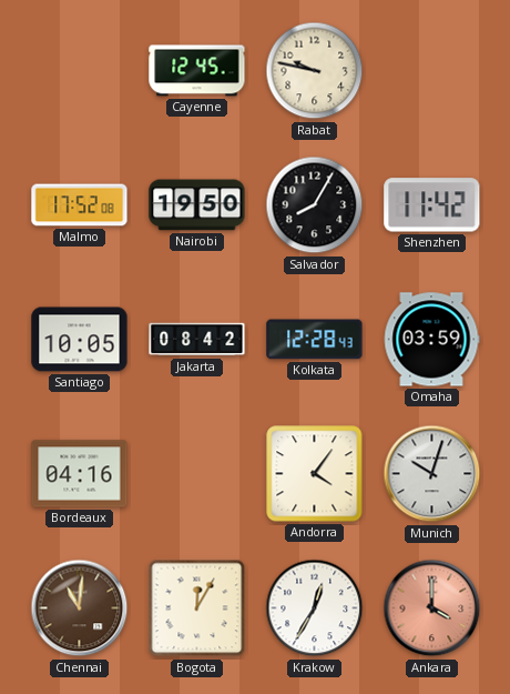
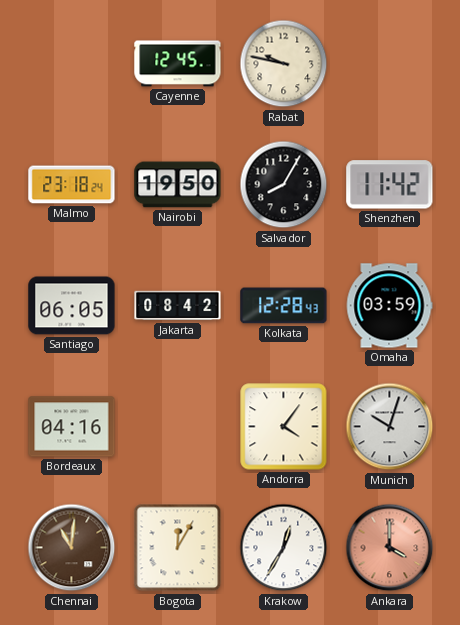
Malmo: 17:52 -> 23:18 (72, 185)
Santiago: 10:05 -> 06:05 (72, 306)
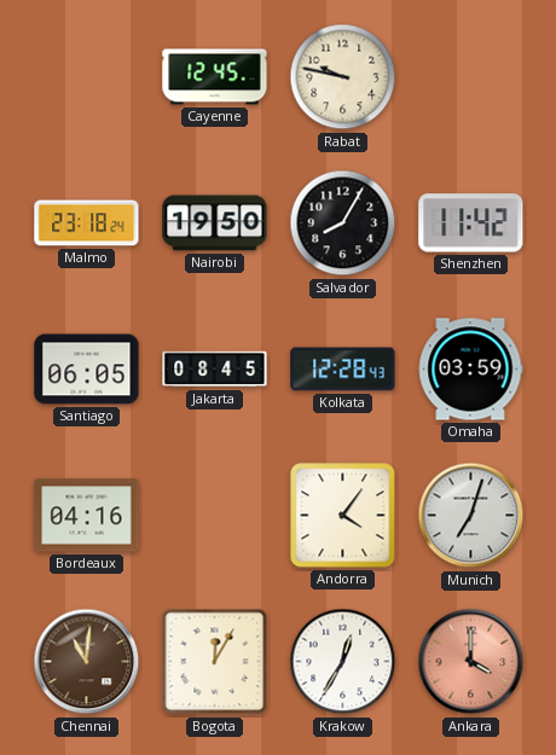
Jakarta: 08:42 -> 08:45 (215, 370)
Munich: 10:03 -> 7:03 (471, 516)
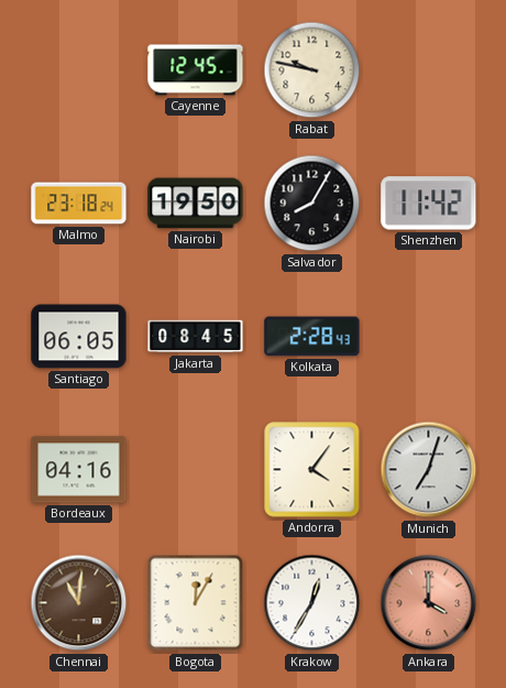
Kolkata: 12:28 -> 2:28 (312, 337)
Omaha: 03:59 -> none (470, 370)
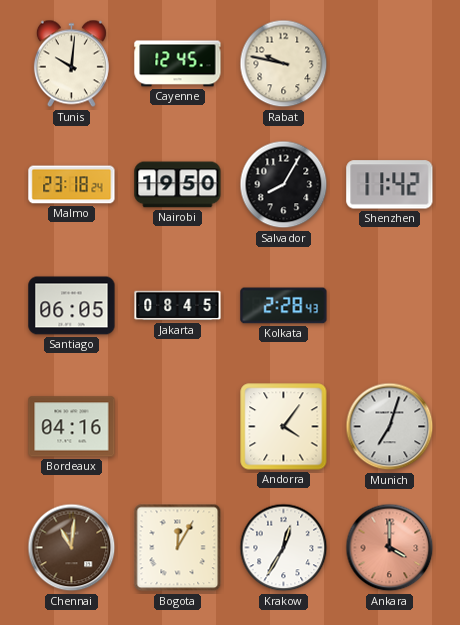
Tunis: none -> 10:01 (71, 64)
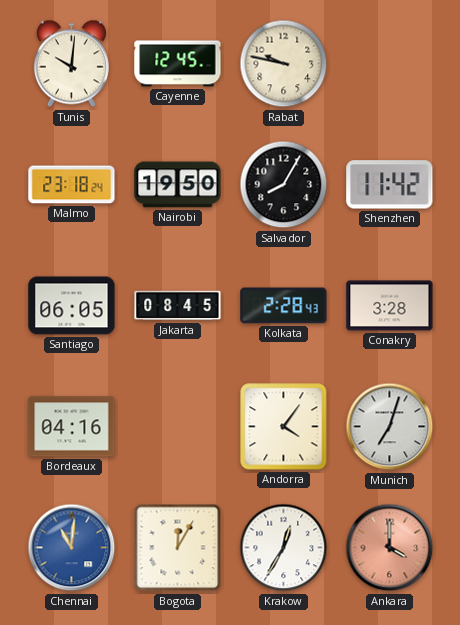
Conakry: none -> 3:28 (390, 306)
Chennai dial: brown -> blue (72, 548)
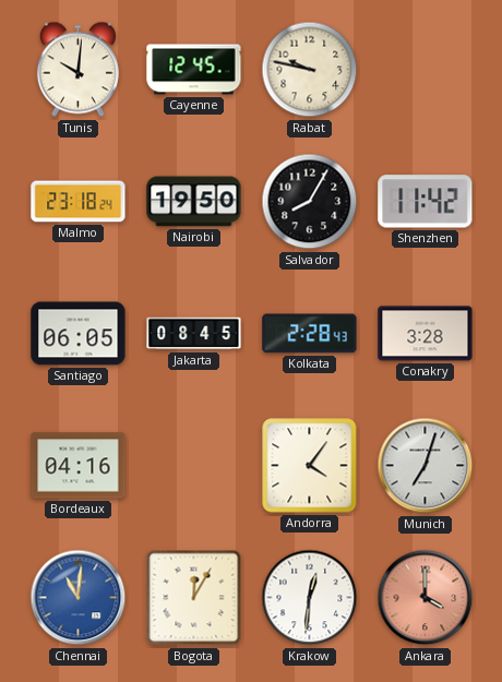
Krakow: 12:35 -> 12:31 (310, 598)
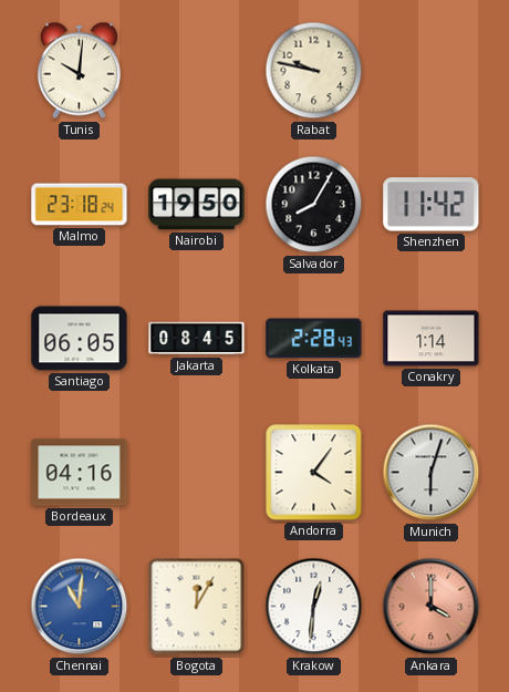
Cayenne: 12:45 -> none (194, 70)
Conakry: 3:28 -> 1:14 (432, 339)
Munich: 7:03 -> 6:03 (432, 473)
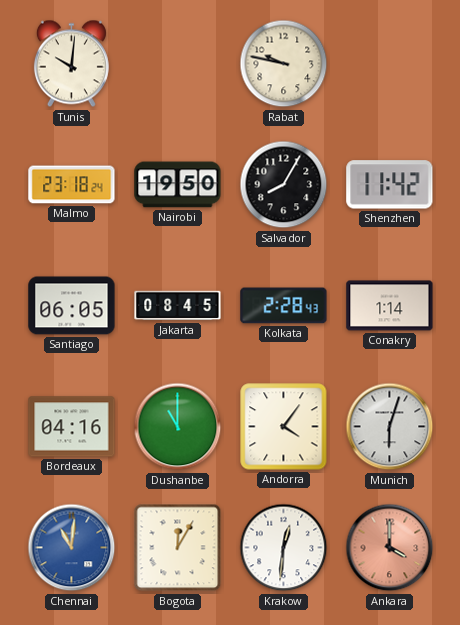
Dushanbe: none -> 11:00 (178, 427)
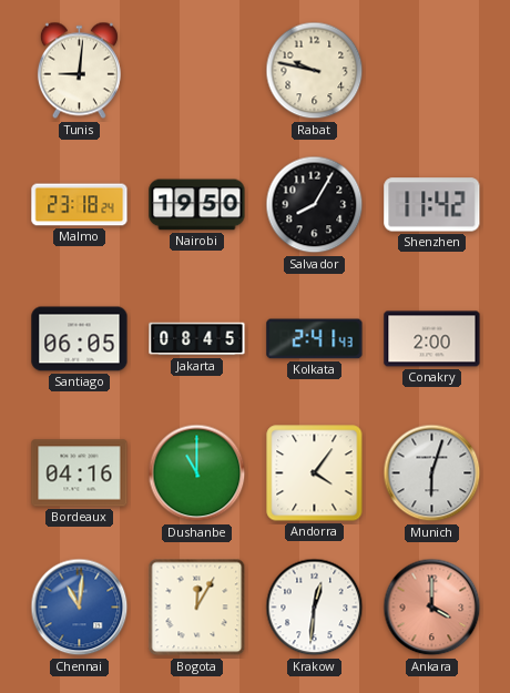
Tunis: 10:01 -> 9:01 (79, 71)
Kolkata: 2:28 -> 2:41 (315, 339)
Conakry: 1:14 -> 2:00 (432, 339)
